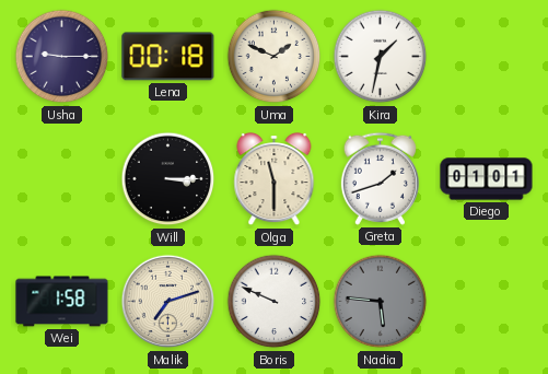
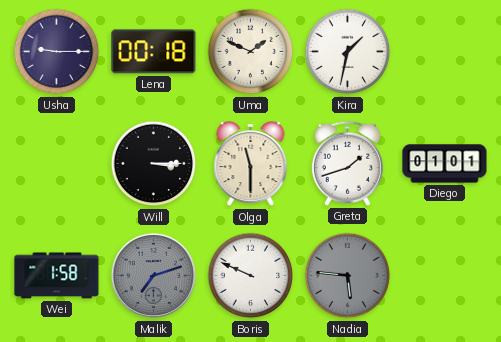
Malik dial: cream -> grey (154, 276)
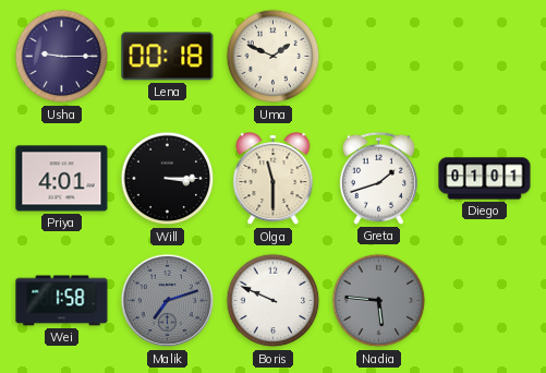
Kira: 1:32 -> none (348, 52)
Priya: none -> 4:01 (62, 179)
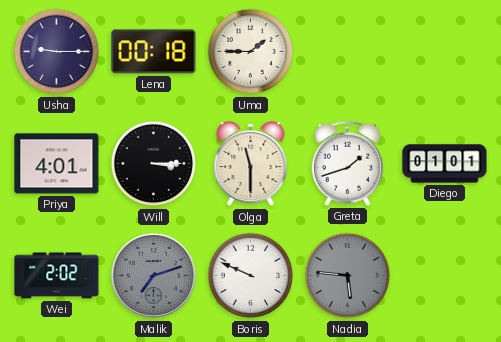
Uma: 1:49 -> 1:45 (251, 52)
Wei: 1:58 -> 2:02 (57, 276)
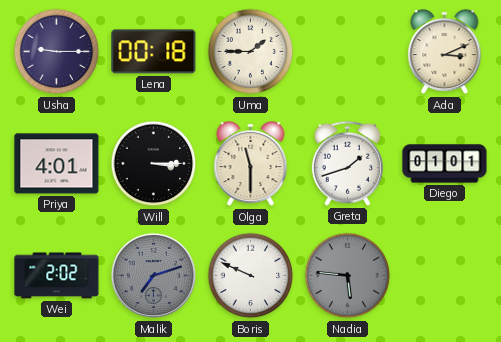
Ada: none -> 3:11 (445, 53)
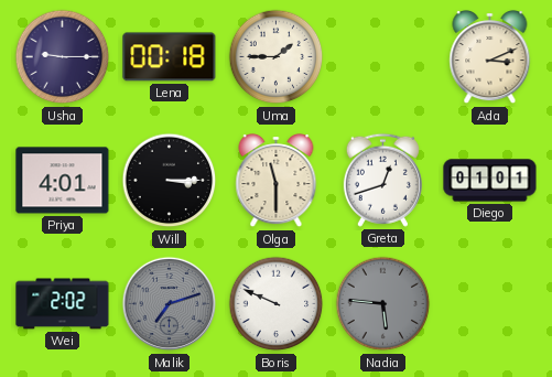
Greta: 1:42 -> 12:42 (382, 180)
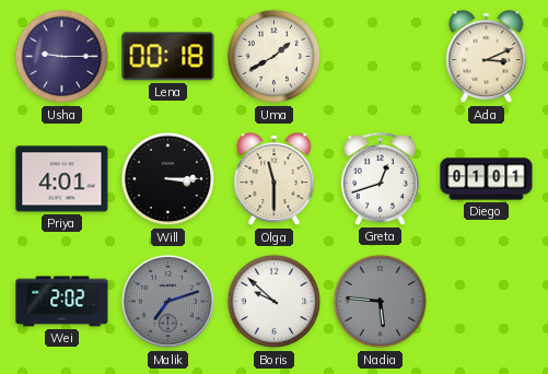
Uma: 1:45 -> 1:40 (275, 57)
Boris: 9:49 -> 9:52 (275, 302)
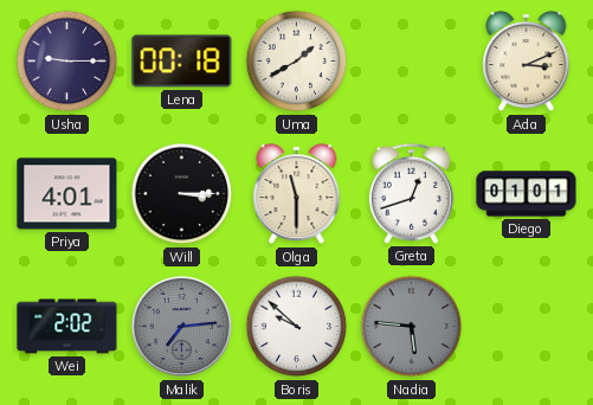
Malik: 7:12 -> 7:14 (182, 327)
